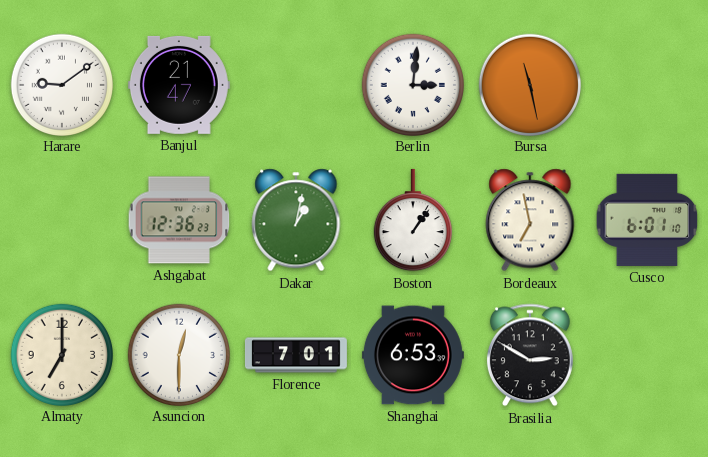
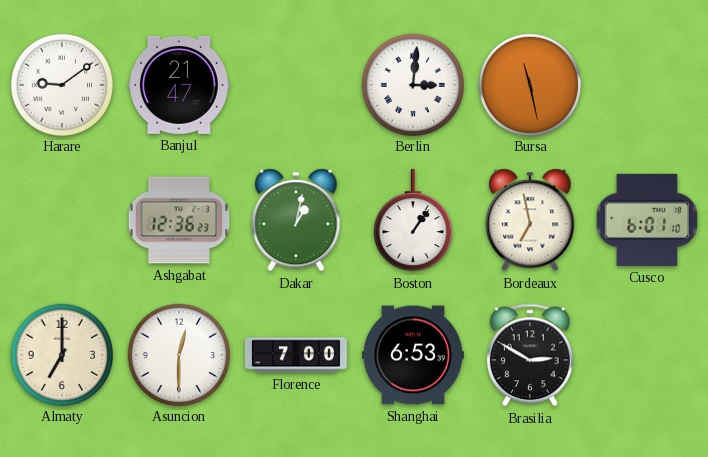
Florence: 7:01 -> 7:00 (296, 355)
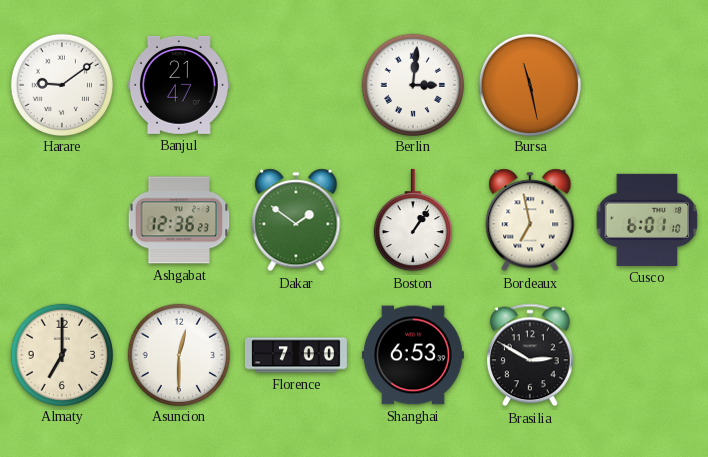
Dakar: 1:02 -> 1:51 (296, 220)
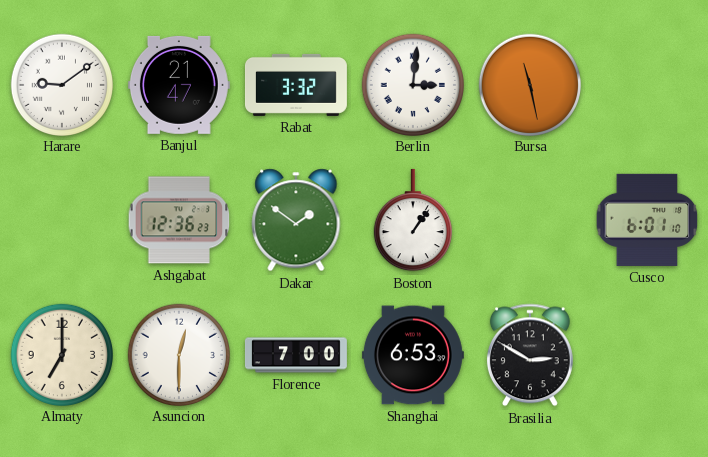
Rabat: none -> 3:32 (296, 85)
Bordeaux: 6:58 -> none (530, 220)
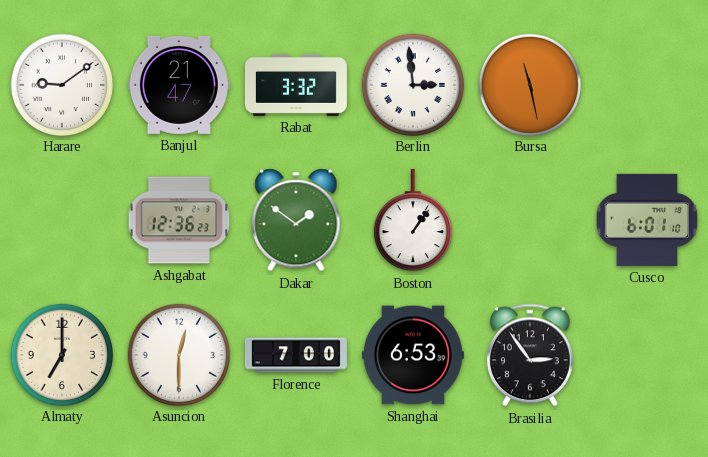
Berlin: 3:01 -> 2:59 (412, 84)
Brasilia: 2:50 -> 2:54 (530, 355)
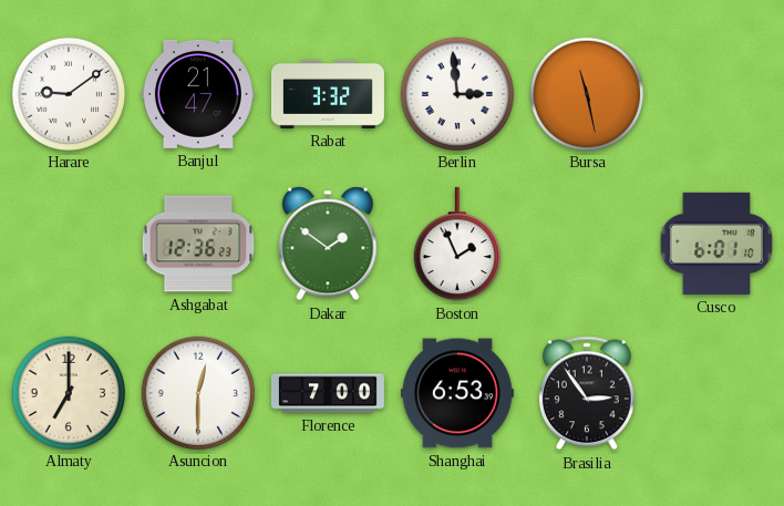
Boston: 1:06 -> 1:56 (456, 244)
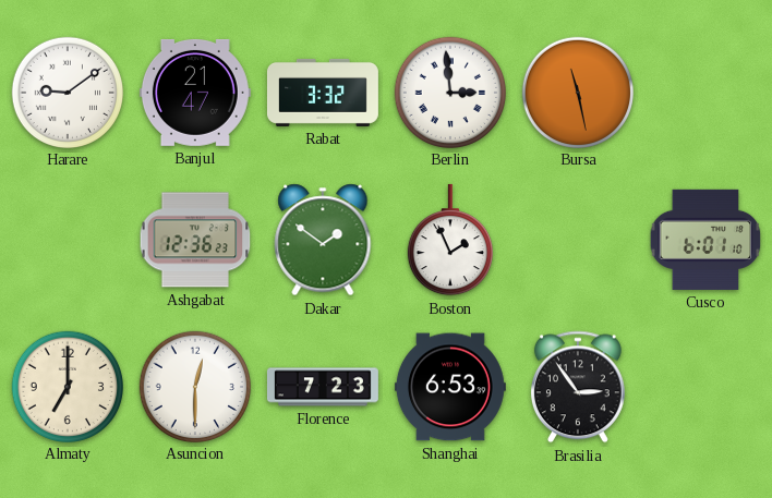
Florence: 7:00 -> 7:23 (323, 387)
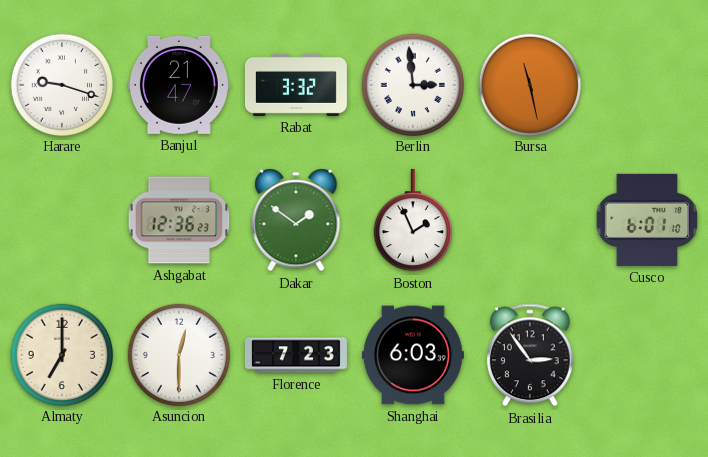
Harare: 9:09 -> 9:18 (61, 84)
Shanghai: 6:53 -> 6:03 (413, 355)
